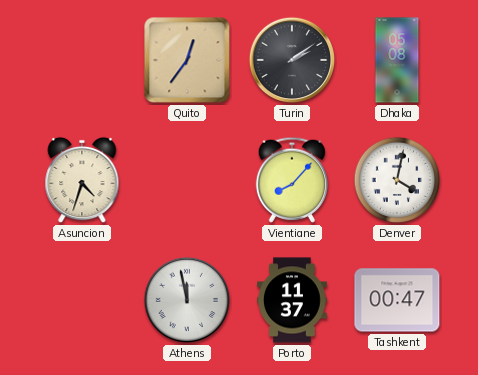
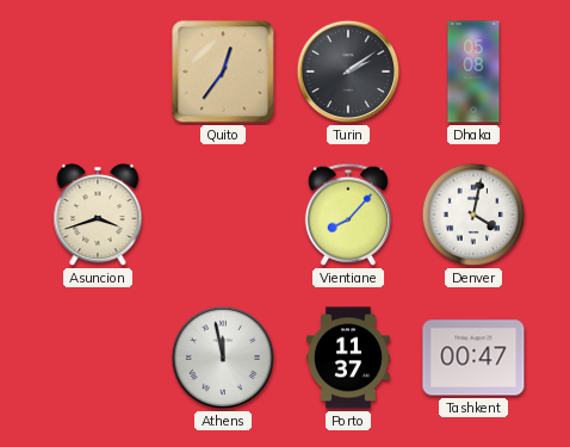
Asuncion: 4:33 -> 3:42 (98, 215)
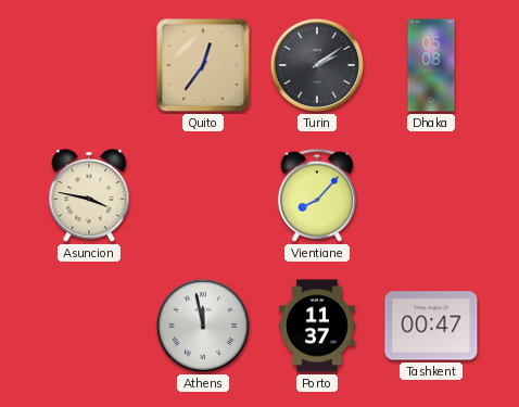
Asuncion: 3:42 -> 3:47 (89, 195)
Denver: 4:02 -> none (473, 215)
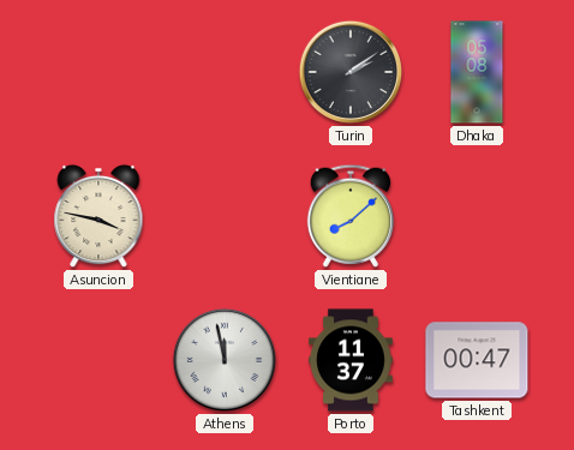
Quito: 12:36 -> none (203, 65)
Vientiane: 8:07 -> 8:08 (349, 216)
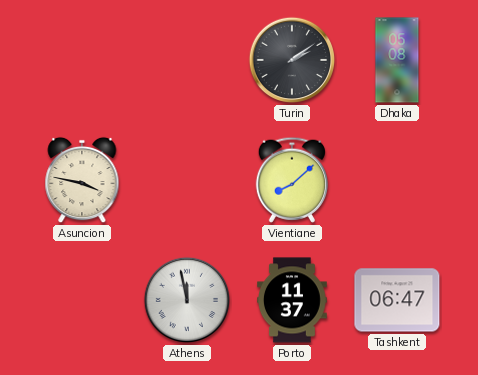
Tashkent: 00:47 -> 06:47 (397, 300)
